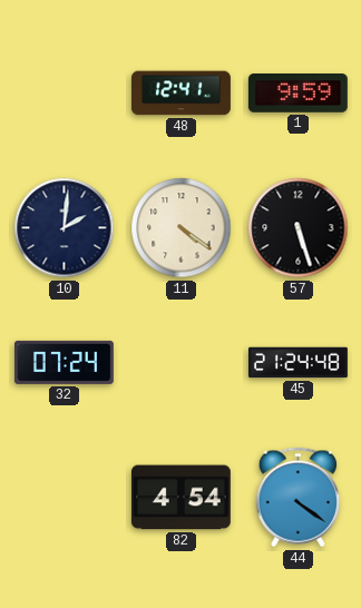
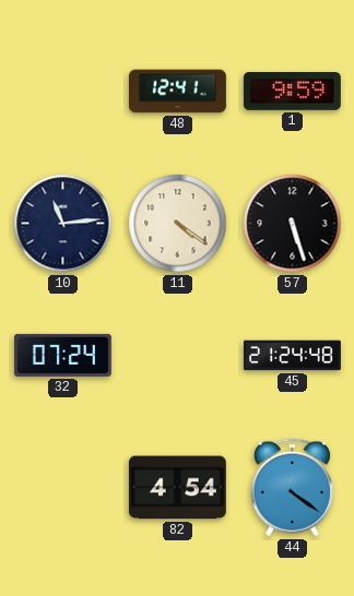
10: 2:01 -> 11:14 (63, 224)
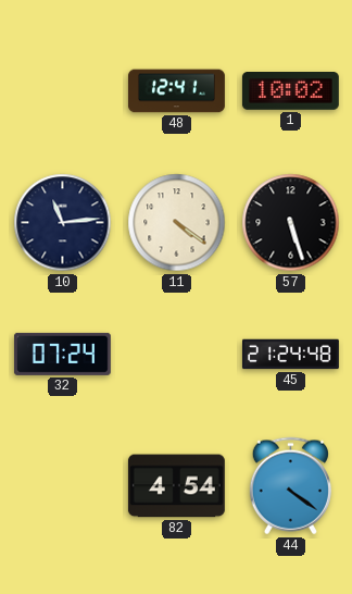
1: 9:59 -> 10:02 (290, 91)
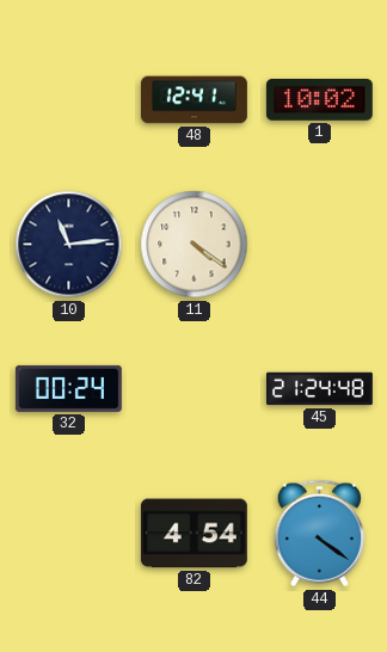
57: 5:27 -> none (291, 223)
32: 07:24 -> 00:24 (68, 388)
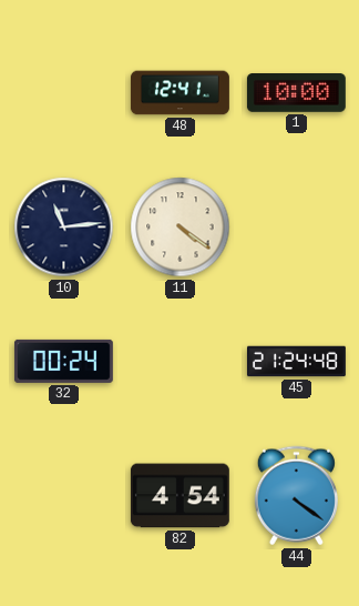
1: 10:02 -> 10:00 (296, 93)
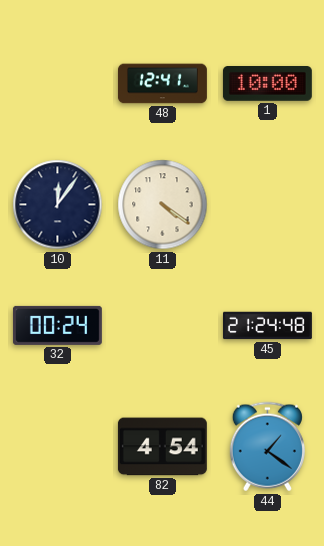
10: 11:14 -> 12:06 (58, 205)
44: 4:21 -> 1:21 (267, 447)
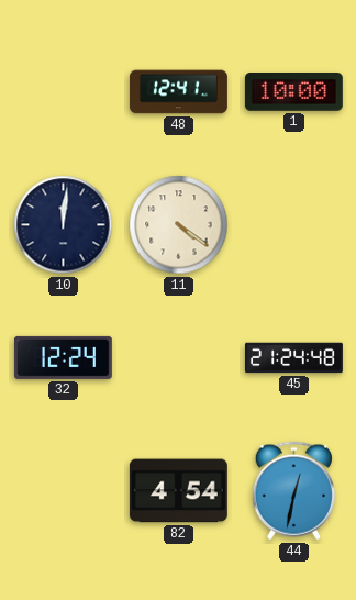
10: 12:06 -> 12:01 (64, 225)
32: 00:24 -> 12:24 (63, 357)
44: 1:21 -> 12:32 (293, 491)
